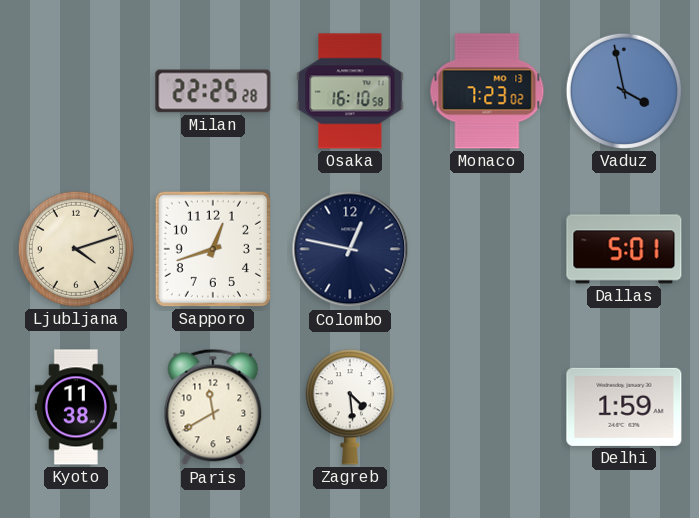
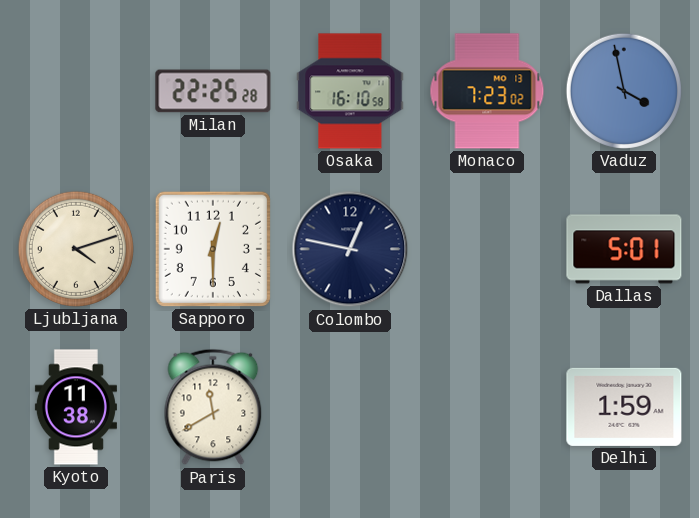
Sapporo: 12:42 -> 12:30 (213, 249)
Zagreb: 4:29 -> none (350, 407)
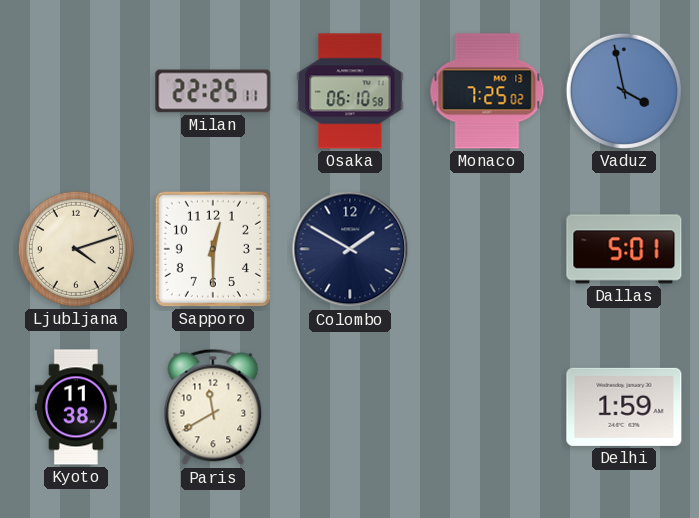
Milan: 22:25:28 -> 22:25:11 (213, 91)
Osaka: 16:10 -> 06:10 (350, 91)
Monaco: 7:23 -> 7:25 (487, 91)
Colombo: 12:47 -> 1:50 (350, 249)
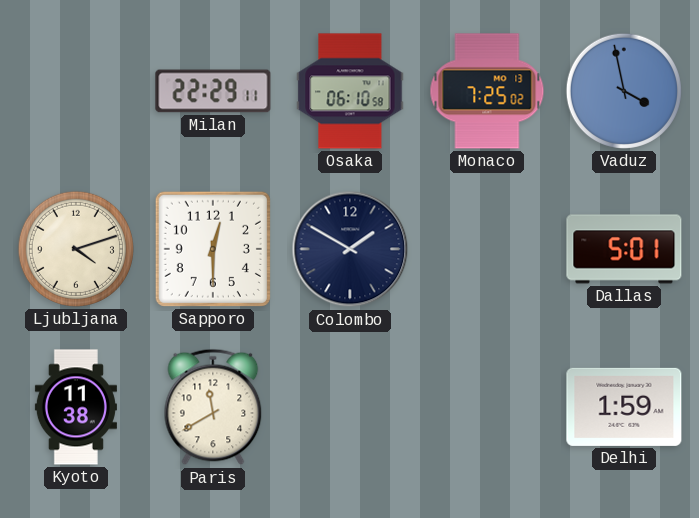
Milan: 22:25 -> 22:29 (213, 91)
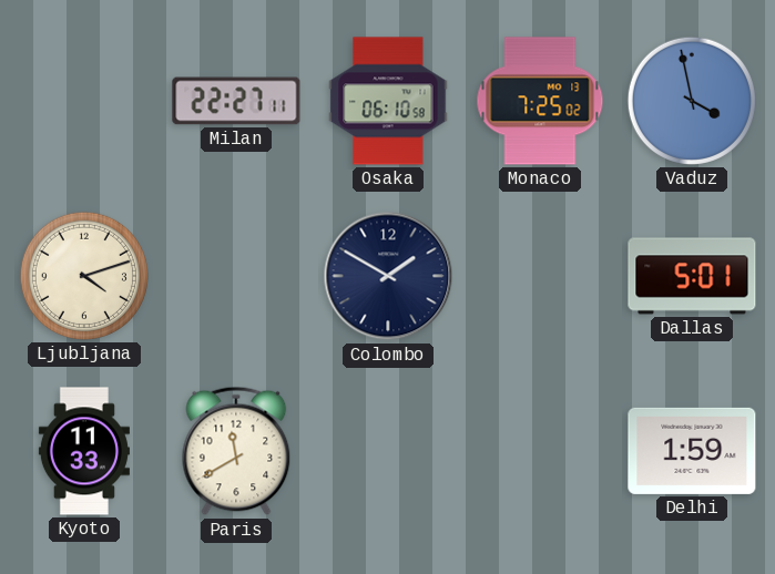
Milan: 22:29 -> 22:27 (236, 101)
Sapporo: 12:30 -> none (213, 249)
Kyoto: 11:38 -> 11:33 (84, 451)
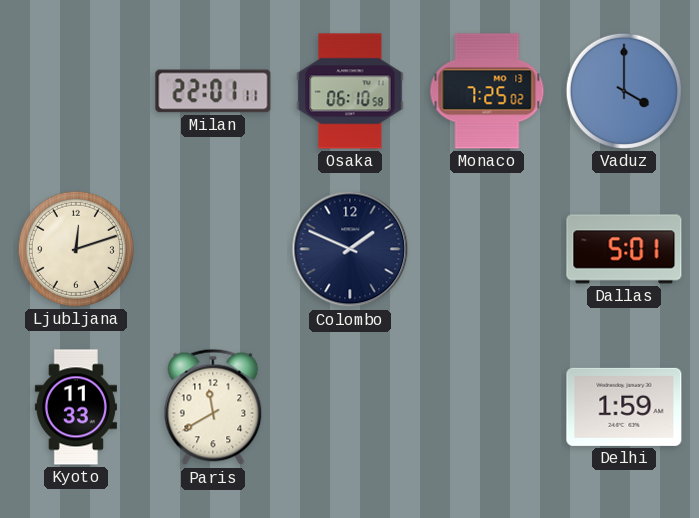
Milan: 22:27 -> 22:01 (213, 91)
Vaduz: 3:58 -> 4:00 (624, 91)
Ljubljana: 4:12 -> 12:12 (76, 249)
Colombo: 1:50 -> 1:49 (350, 249)
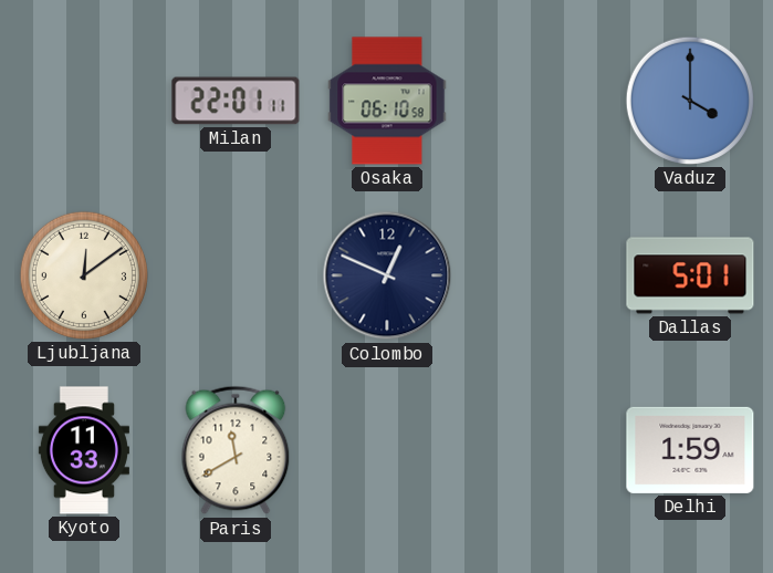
Monaco: 7:25 -> none (487, 91)
Ljubljana: 12:12 -> 12:09 (84, 275)
Colombo: 1:49 -> 12:49 (387, 275)
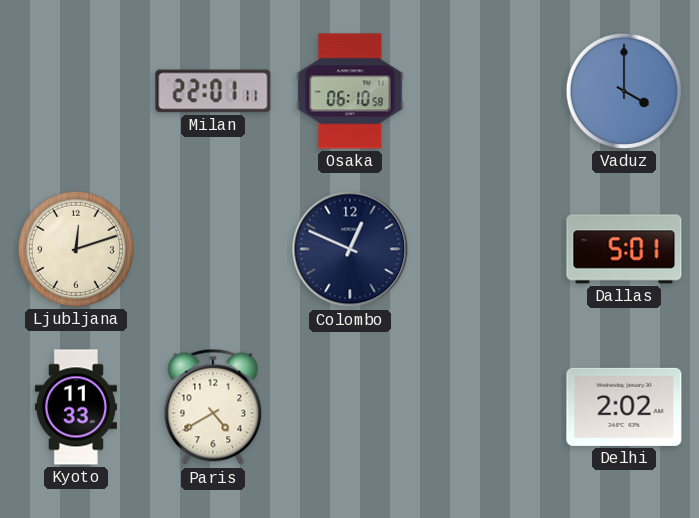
Ljubljana: 12:09 -> 12:12 (76, 249)
Paris: 11:40 -> 4:40 (213, 407)
Delhi: 1:59 -> 2:02 (624, 407)
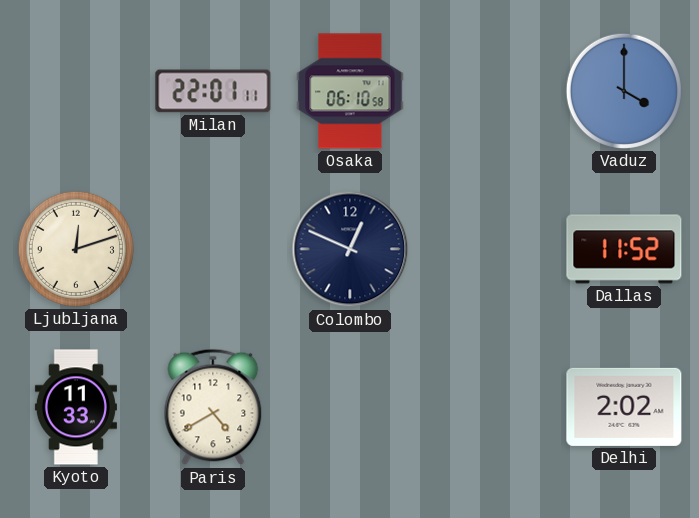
Dallas: 5:01 -> 11:52 (624, 249)
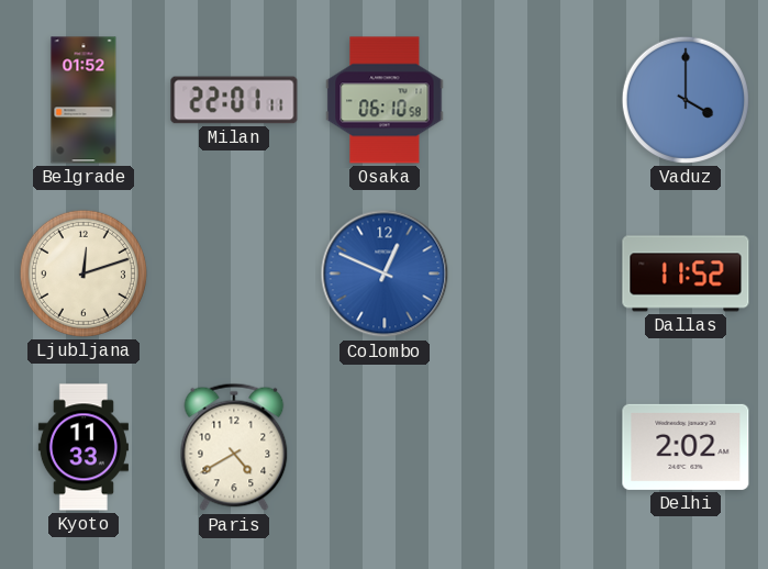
Belgrade: none -> 01:52 (84, 100)
Colombo dial: navy -> blue (385, 274)
